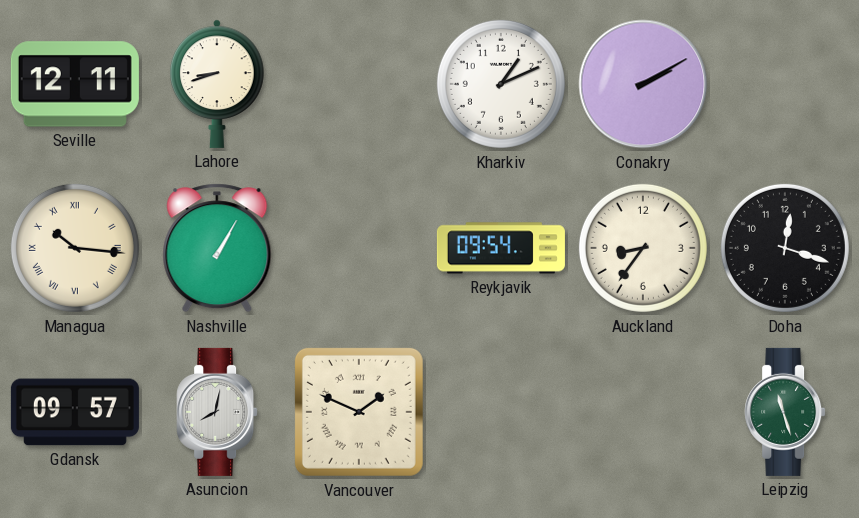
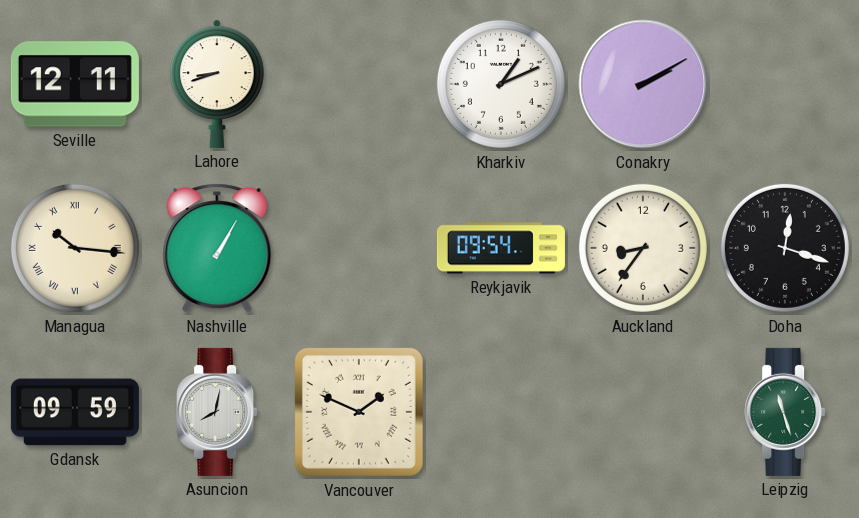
Gdansk: 09:57 -> 09:59 (75, 412)
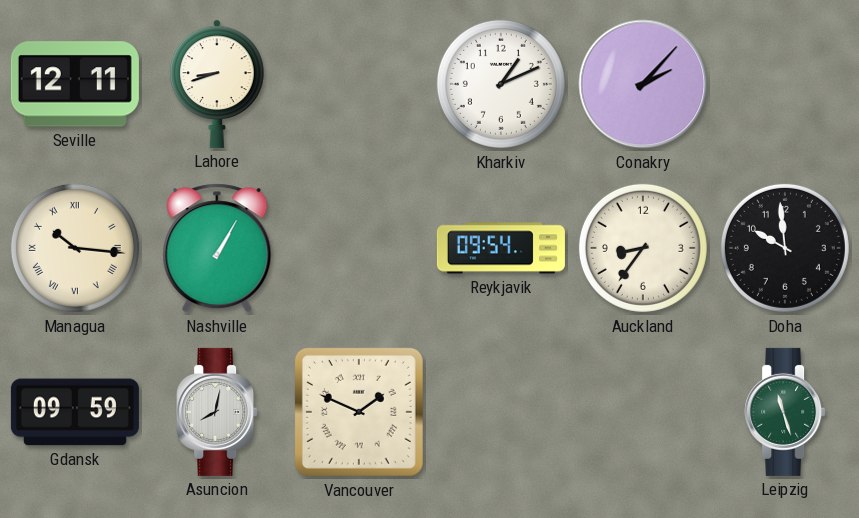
Conakry: 2:10 -> 2:07 (643, 84)
Doha: 12:18 -> 9:59 (785, 248)
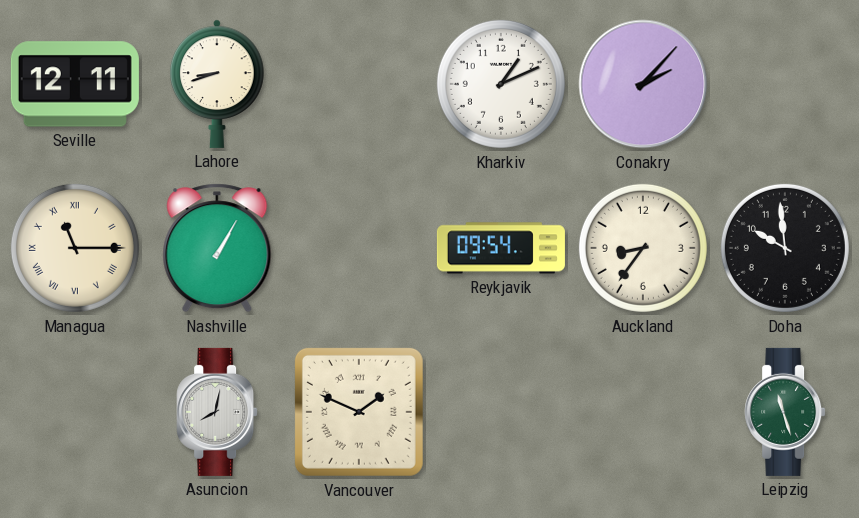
Managua: 10:16 -> 11:15 (75, 248)
Gdansk: 09:59 -> none (75, 412)
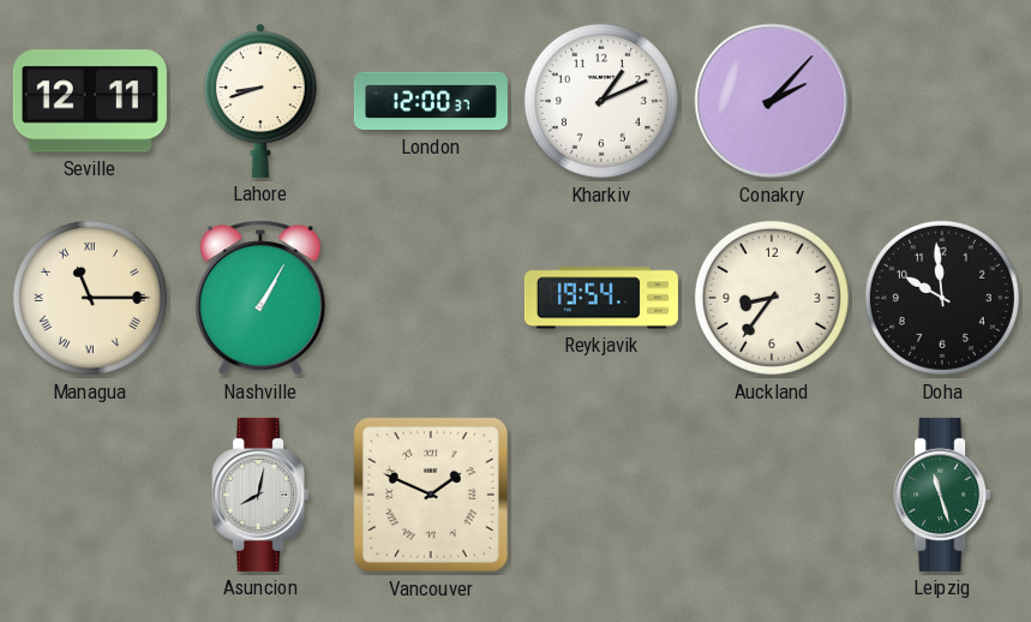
London: none -> 12:00 (431, 101)
Reykjavik: 09:54 -> 19:54 (601, 298)
